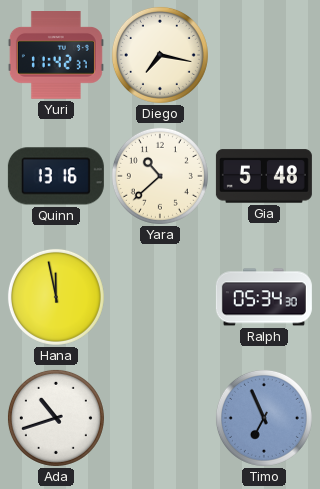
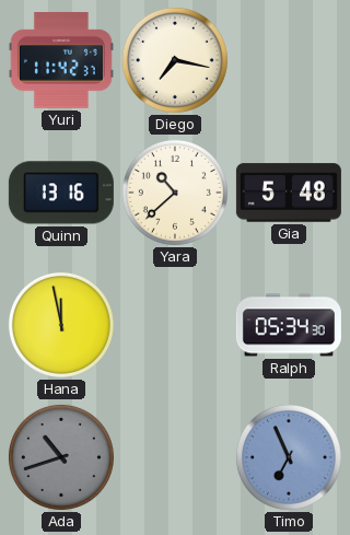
Ada dial: white -> grey (61, 457)
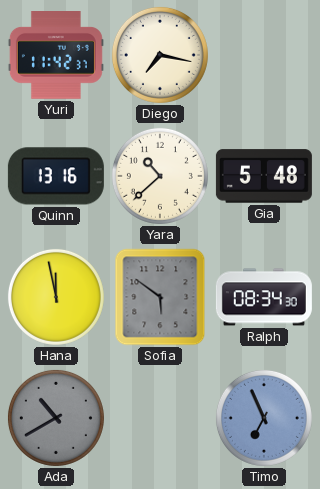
Sofia: none -> 5:51 (160, 297)
Ralph: 05:34 -> 08:34 (264, 297)
Ada: 10:42 -> 10:40 (56, 418)
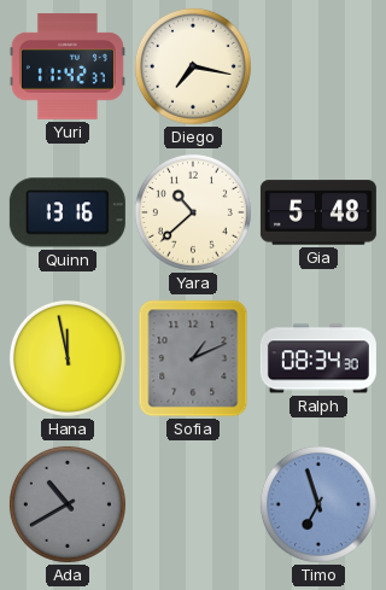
Sofia: 5:51 -> 1:11 (193, 358)
Timo: 6:56 -> 6:57 (318, 504)
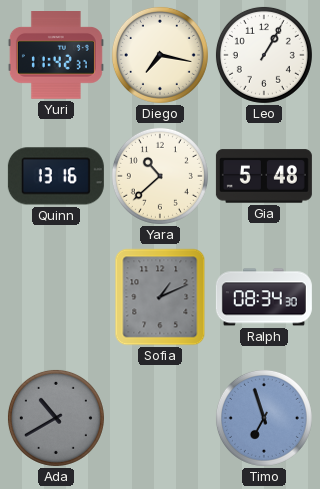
Leo: none -> 1:05 (264, 55)
Hana: 11:58 -> none (68, 358)
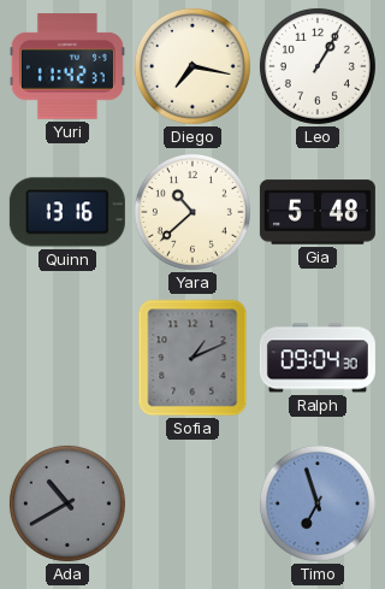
Ralph: 08:34 -> 09:04 (318, 358)
